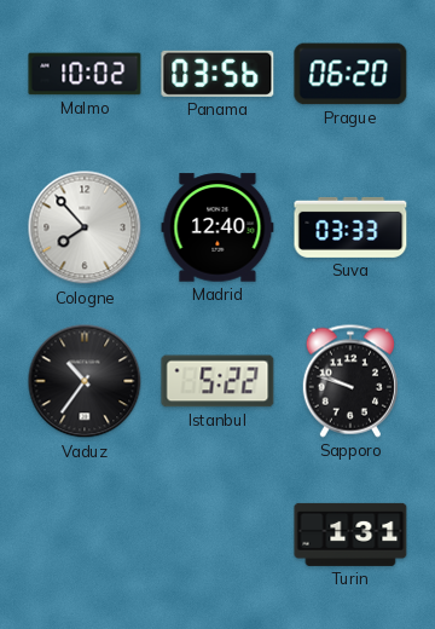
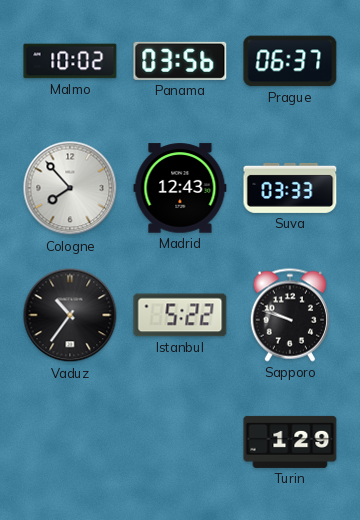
Prague: 06:20 -> 06:37 (290, 61)
Madrid: 12:40 -> 12:43 (180, 188)
Turin: 1:31 -> 1:29 (290, 442)
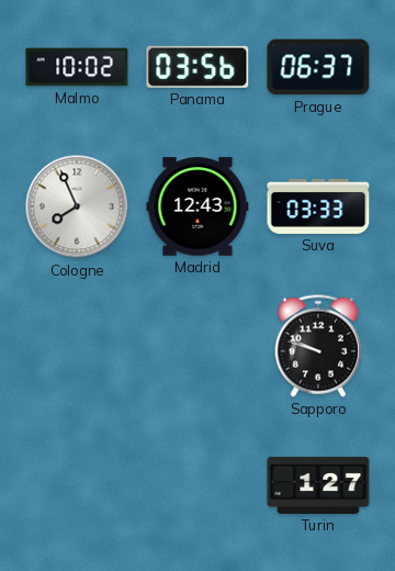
Cologne: 7:53 -> 7:56 (77, 206)
Vaduz: 10:36 -> none (70, 315)
Istanbul: 5:22 -> none (180, 315)
Turin: 1:29 -> 1:27 (318, 485)
